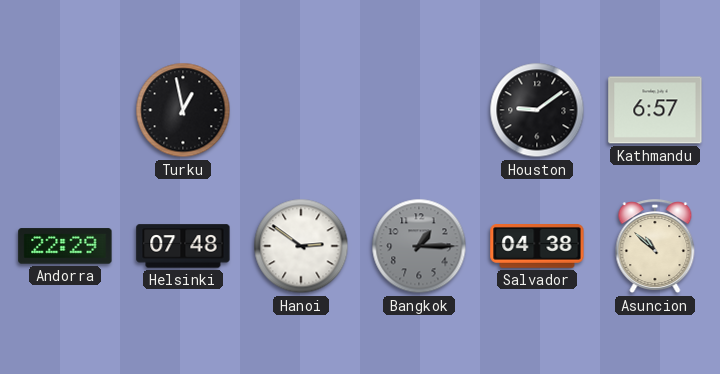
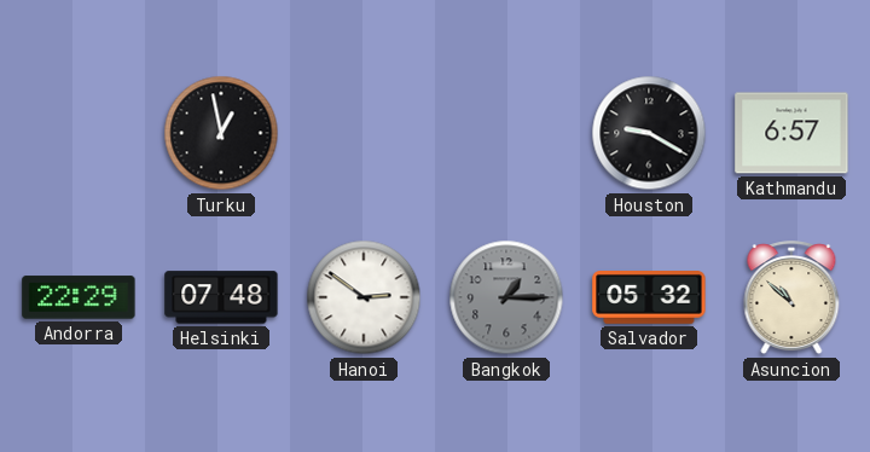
Houston: 9:09 -> 9:20 (649, 133)
Salvador: 04:38 -> 05:32 (649, 299)
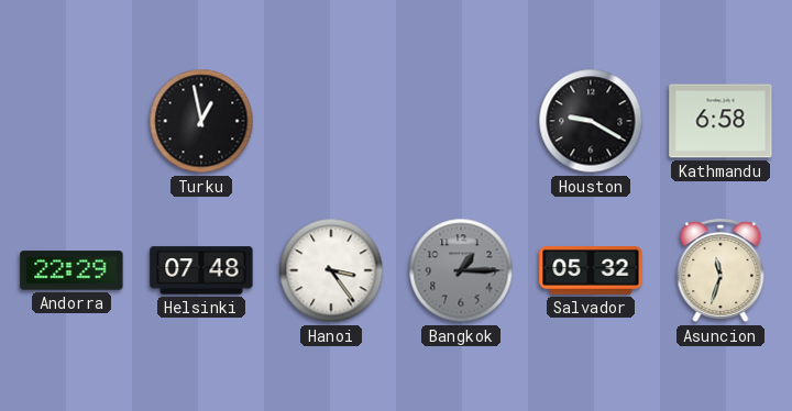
Kathmandu: 6:57 -> 6:58 (721, 121)
Hanoi: 2:51 -> 3:24 (331, 270)
Asuncion: 10:52 -> 11:33 (721, 271)
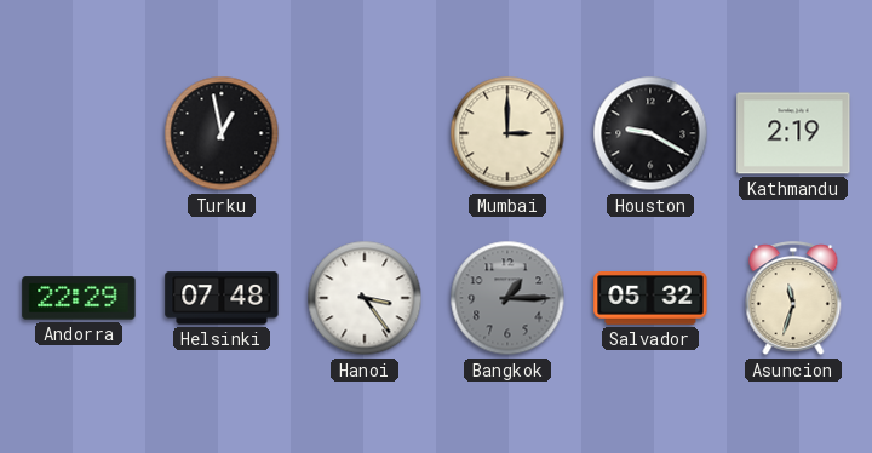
Mumbai: none -> 3:00 (507, 133)
Kathmandu: 6:58 -> 2:19 (793, 133)
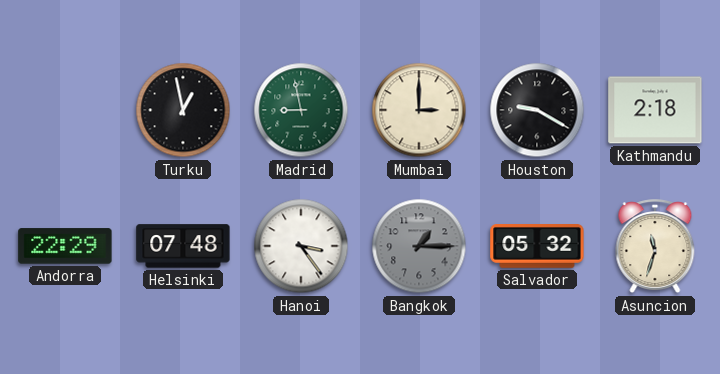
Madrid: none -> 8:58 (301, 110)
Kathmandu: 2:19 -> 2:18 (655, 110)
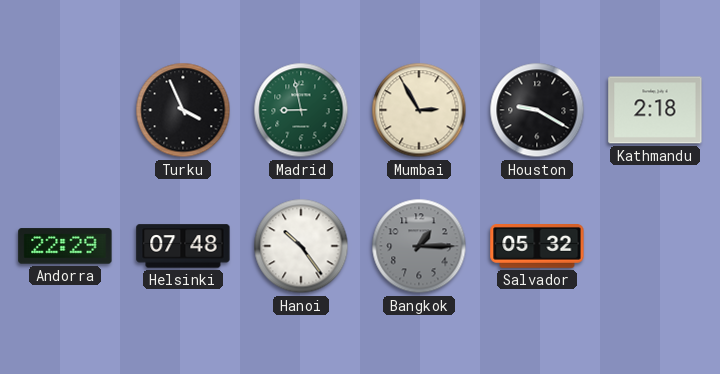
Turku: 12:58 -> 3:56 (183, 110)
Mumbai: 3:00 -> 2:55 (419, 110)
Hanoi: 3:24 -> 10:24 (301, 246)
Asuncion: 11:33 -> none (655, 247)
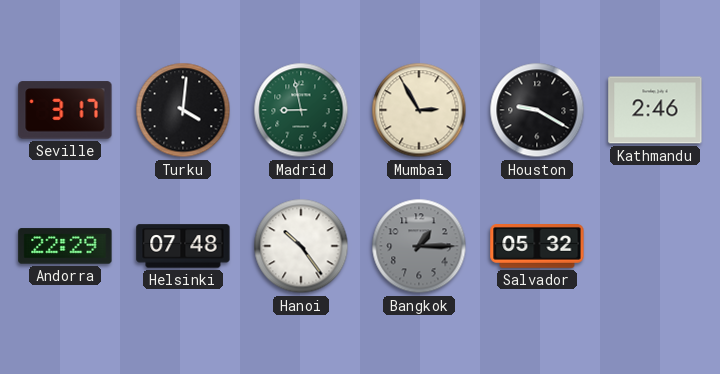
Seville: none -> 3:17 (65, 110)
Turku: 3:56 -> 4:01 (183, 110)
Kathmandu: 2:18 -> 2:46 (655, 110)
